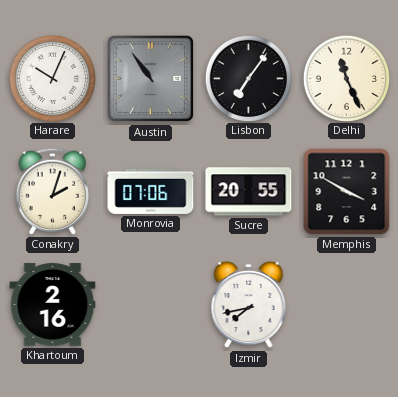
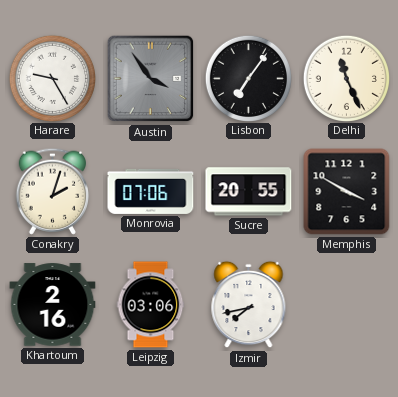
Harare: 10:04 -> 9:25 (52, 78)
Austin: 10:54 -> 3:54 (151, 79)
Leipzig: none -> 03:06 (151, 305)
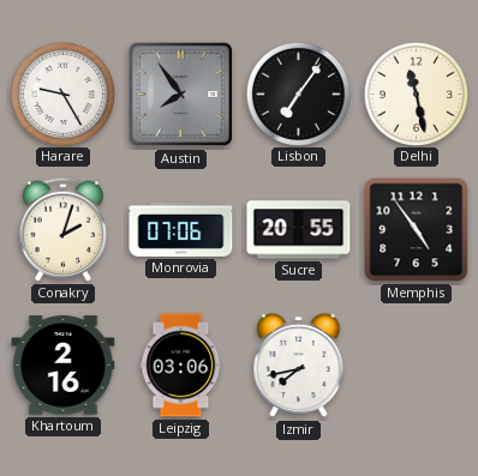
Austin: 3:54 -> 7:54 (181, 95)
Delhi: 11:26 -> 11:28 (416, 94)
Memphis: 3:50 -> 4:54 (417, 230)
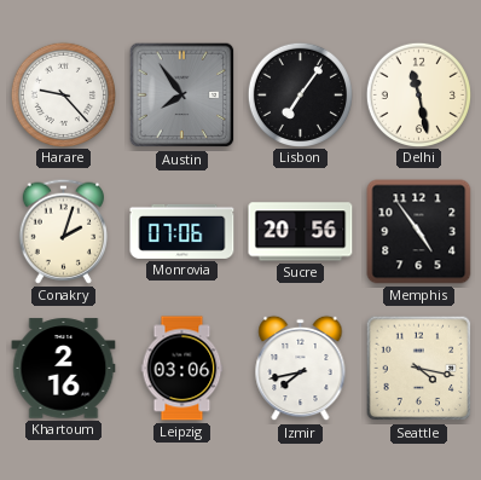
Harare: 9:25 -> 9:23 (63, 94)
Sucre: 20:55 -> 20:56 (301, 232)
Seattle: none -> 4:17 (419, 369)
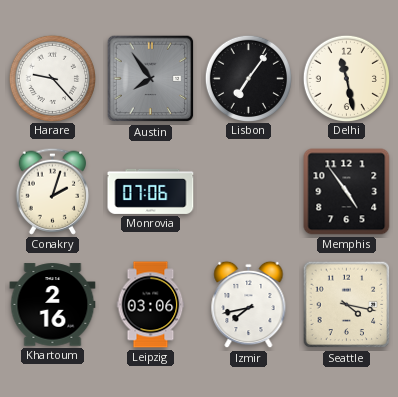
Sucre: 20:56 -> none (301, 232)
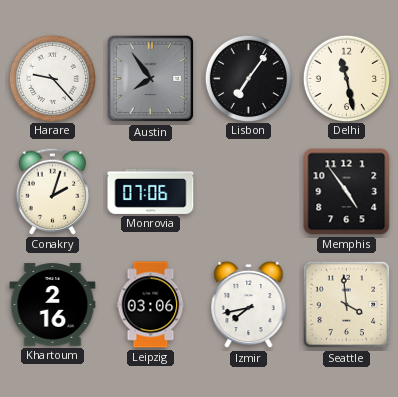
Seattle: 4:17 -> 3:59 (347, 305)
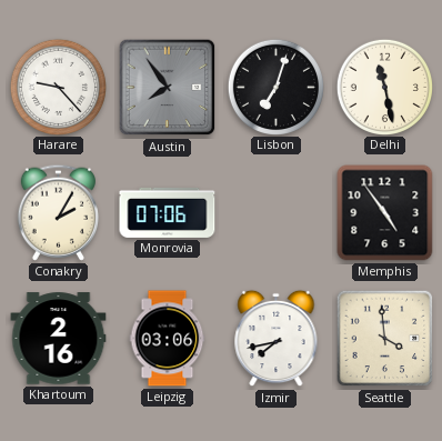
Lisbon: 7:06 -> 7:03 (275, 87)
Conakry: 2:03 -> 2:05 (58, 212)
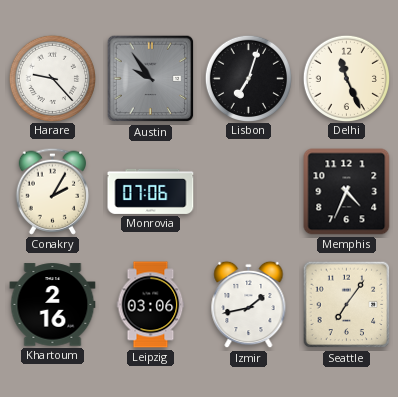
Austin: 7:54 -> 9:54 (151, 79)
Delhi: 11:28 -> 11:26 (346, 78)
Memphis: 4:54 -> 4:34 (347, 192)
Izmir: 7:43 -> 1:43 (249, 305)
Seattle: 3:59 -> 7:06 (347, 305)
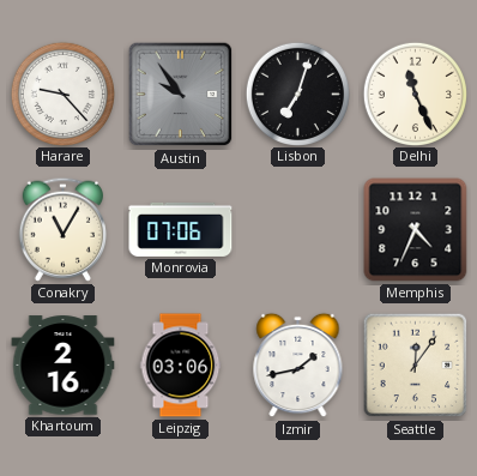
Conakry: 2:05 -> 11:05 (62, 229)
Seattle: 7:06 -> 12:06 (416, 366)
